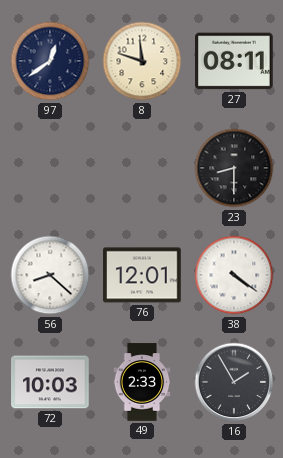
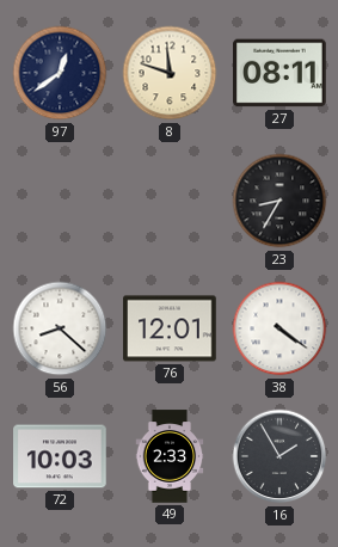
23: 8:30 -> 8:35 (279, 201)
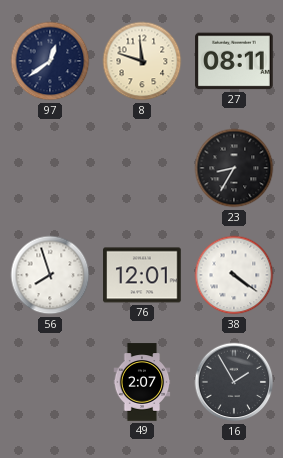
56: 8:22 -> 7:57 (50, 275)
72: 10:03 -> none (60, 456)
49: 2:33 -> 2:07 (142, 382)
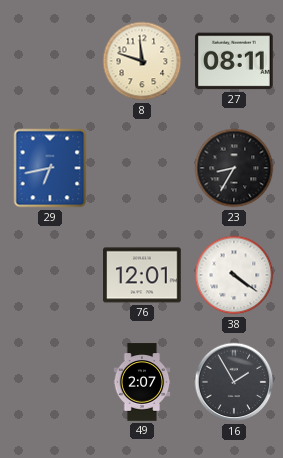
97: 12:39 -> none (50, 61)
29: none -> 6:43 (50, 168)
56: 7:57 -> none (50, 275)
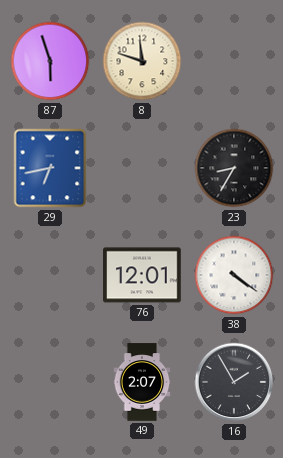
87: none -> 5:57 (50, 61)
27: 08:11 -> none (234, 61)
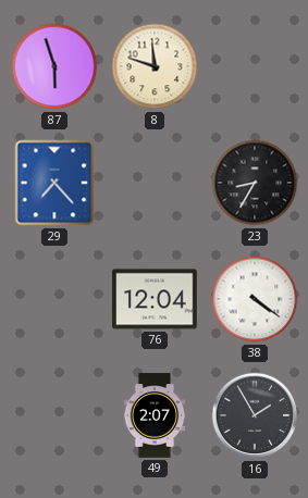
29: 6:43 -> 7:23 (54, 183)
76: 12:01 -> 12:04 (155, 299)
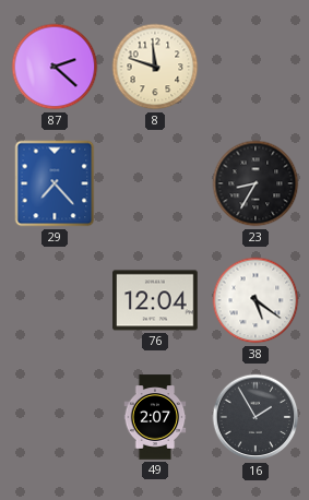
87: 5:57 -> 2:22 (55, 67)
38: 4:21 -> 5:21 (255, 300)
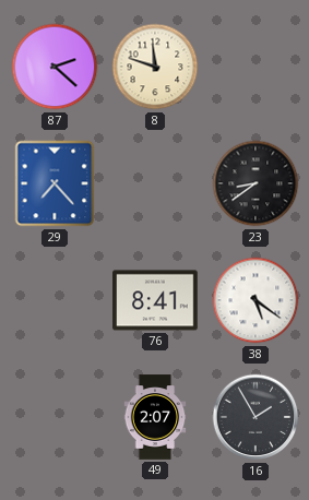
23: 8:35 -> 8:39 (255, 183)
76: 12:04 -> 8:41 (155, 300)
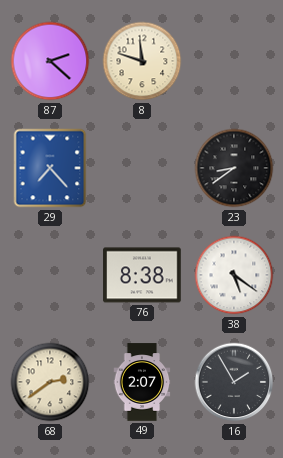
76: 8:41 -> 8:38 (142, 275)
68: none -> 2:39 (50, 382)
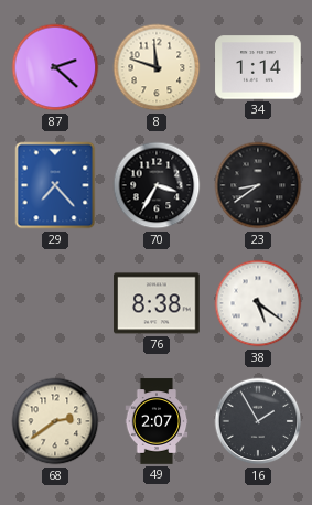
34: none -> 1:14 (258, 67)
70: none -> 3:35 (157, 185)
